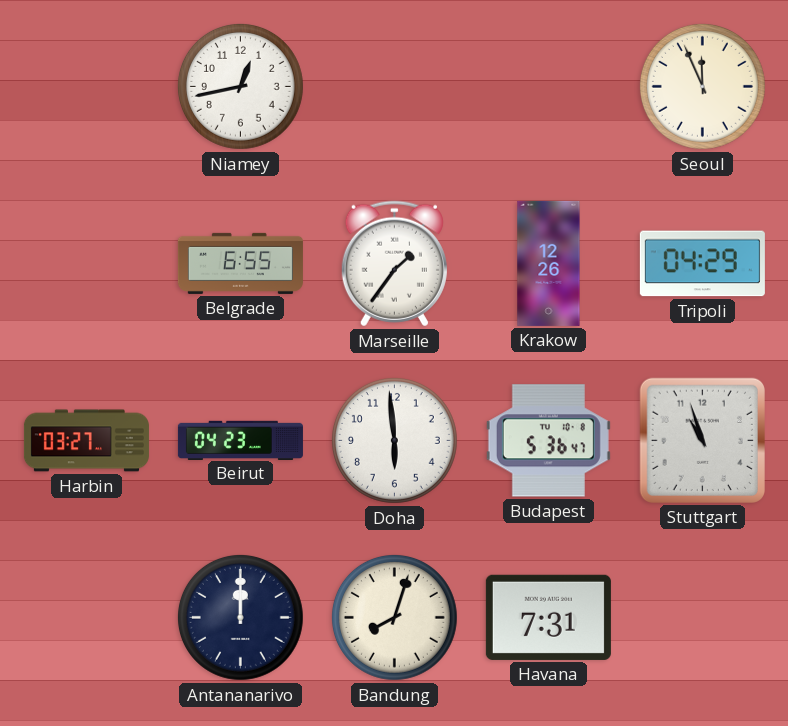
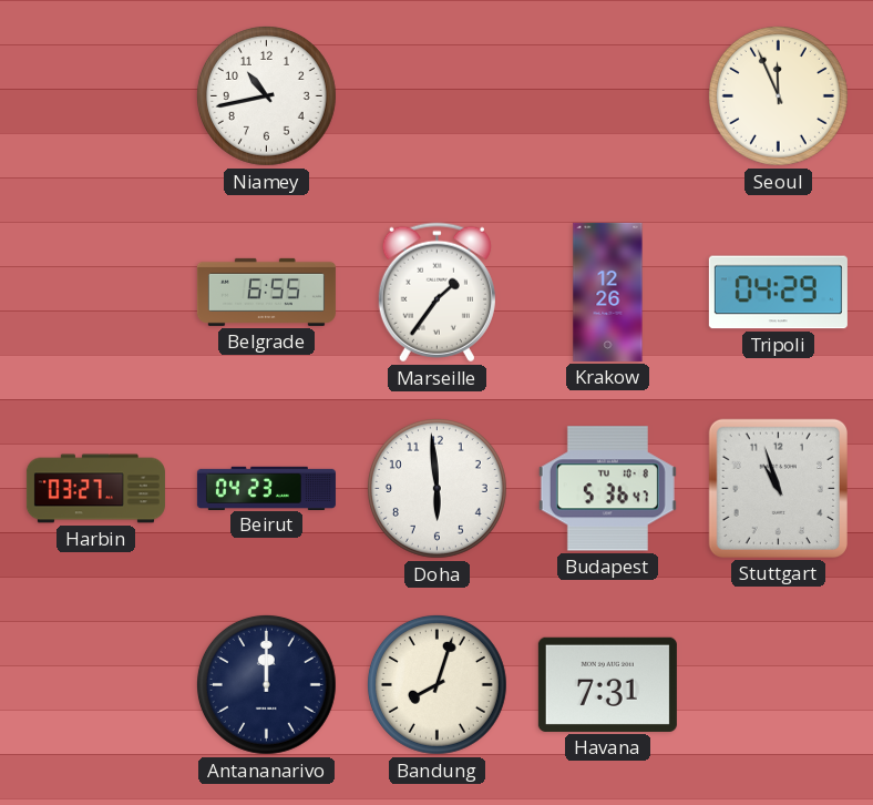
Niamey: 12:43 -> 10:43 (266, 95)
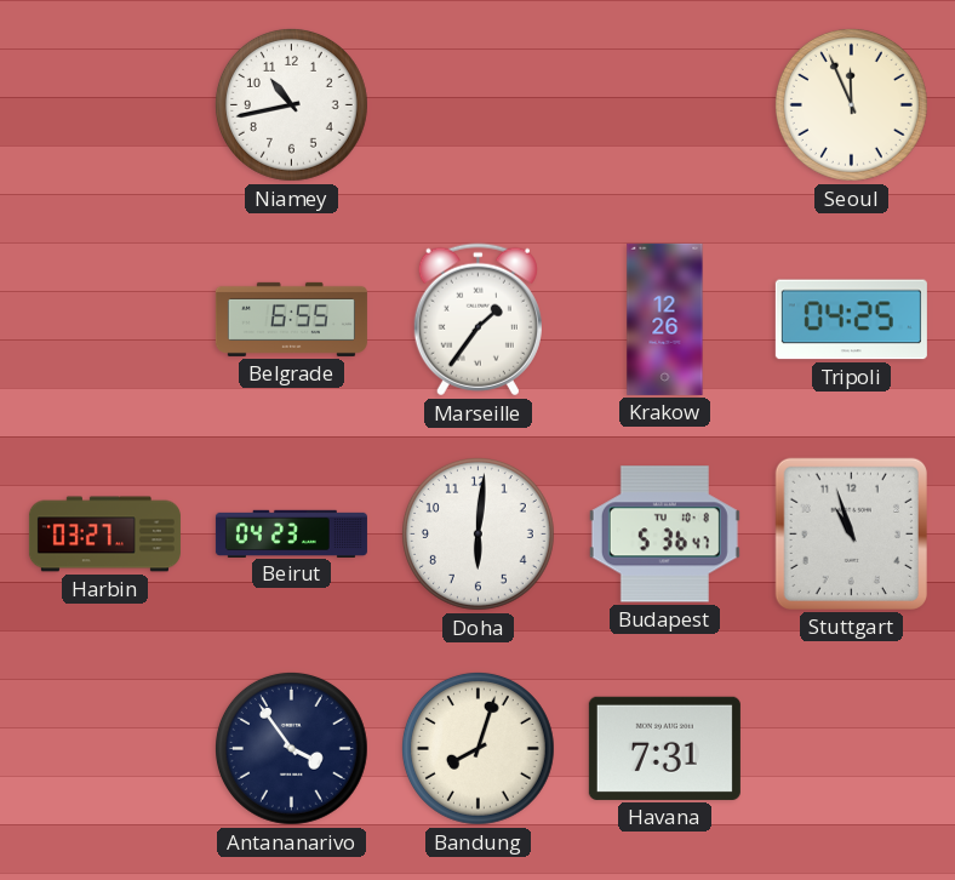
Tripoli: 04:29 -> 04:25 (851, 320)
Doha: 5:59 -> 6:01 (477, 533)
Antananarivo: 12:00 -> 3:54 (291, 748)
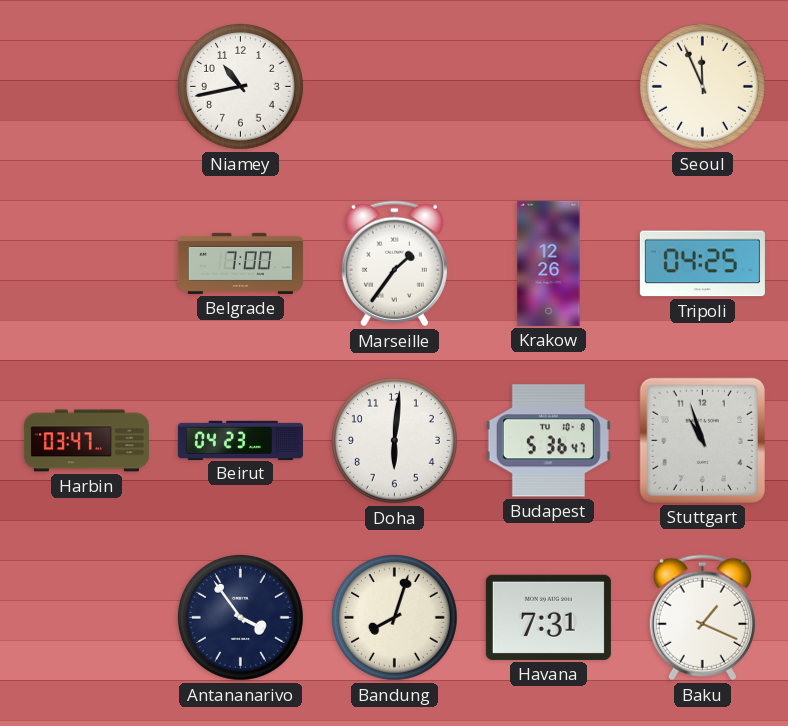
Belgrade: 6:55 -> 7:00 (240, 263)
Harbin: 03:27 -> 03:47 (86, 441)
Baku: none -> 1:19 (702, 618)
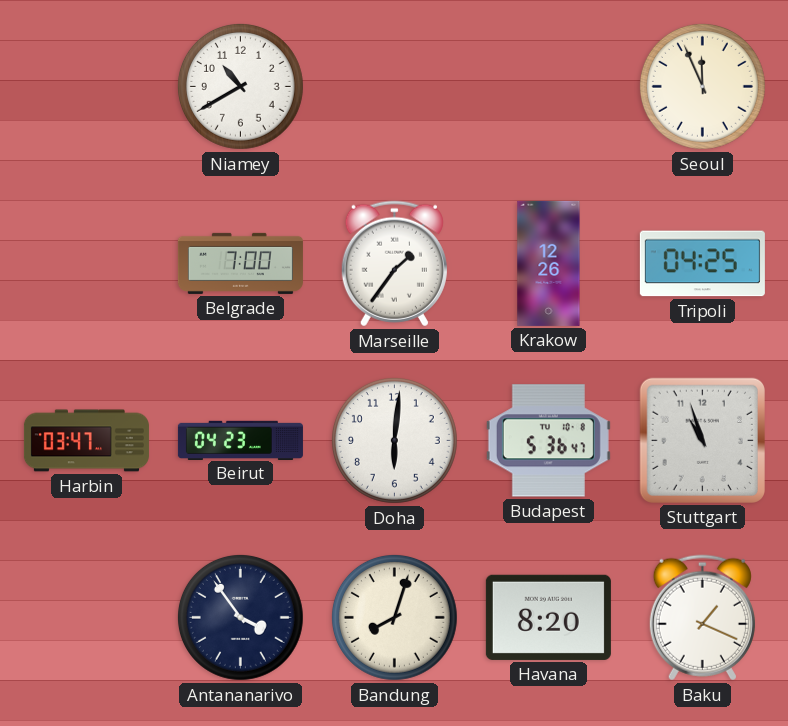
Niamey: 10:43 -> 10:40 (240, 86)
Havana: 7:31 -> 8:20 (548, 617)
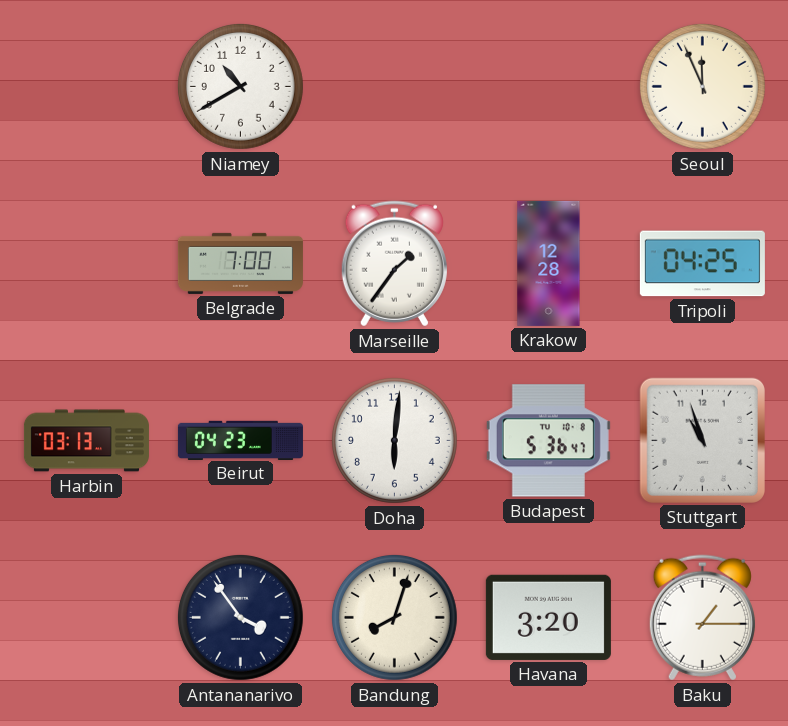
Krakow: 12:26 -> 12:28 (549, 263)
Harbin: 03:47 -> 03:13 (86, 441)
Havana: 8:20 -> 3:20 (548, 617)
Baku: 1:19 -> 1:15 (702, 618)
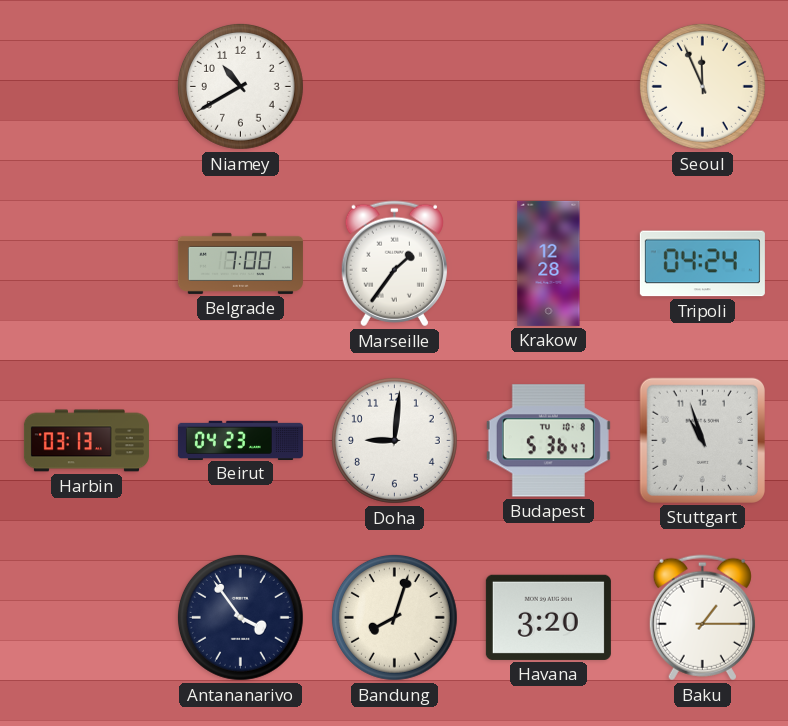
Tripoli: 04:25 -> 04:24 (702, 264)
Doha: 6:01 -> 9:01 (394, 440)
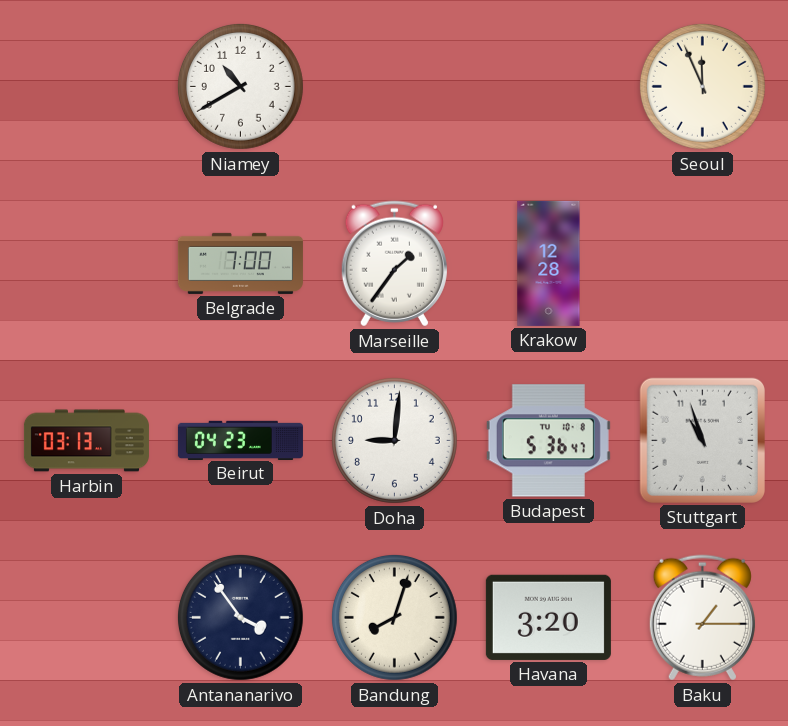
Tripoli: 04:24 -> none (702, 264)
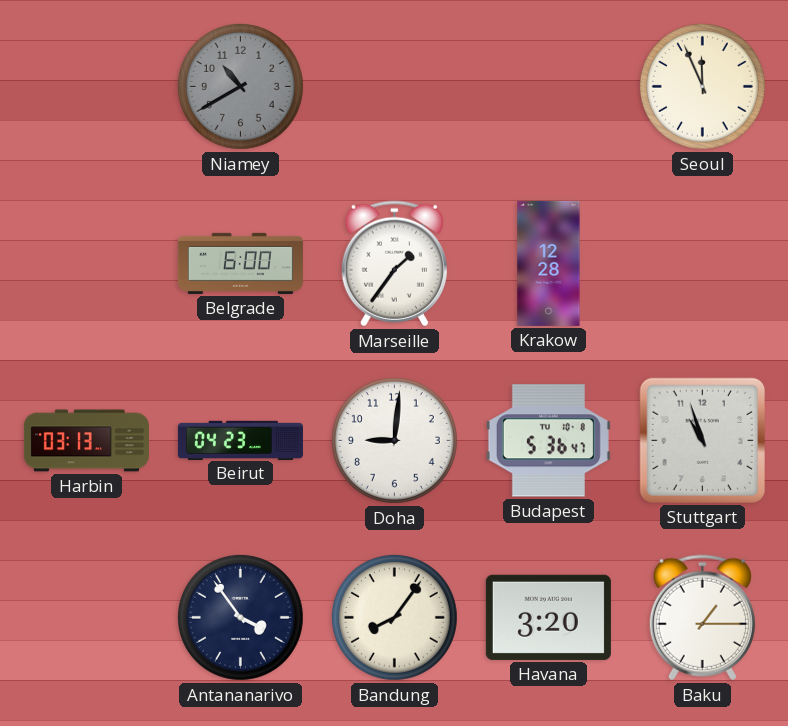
Niamey dial: white -> grey (240, 86)
Belgrade: 7:00 -> 6:00 (240, 263)
Bandung: 8:03 -> 8:06 (394, 617)
